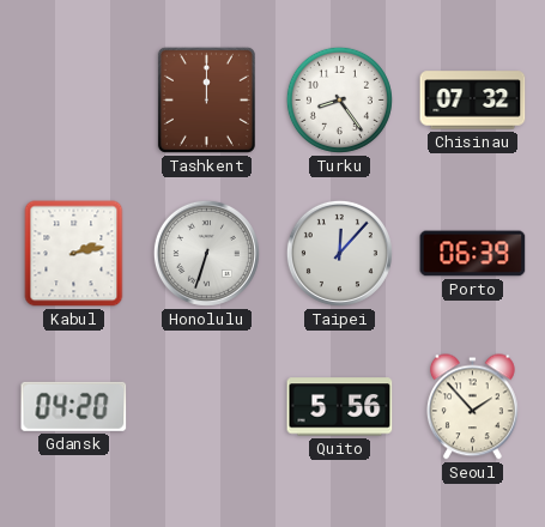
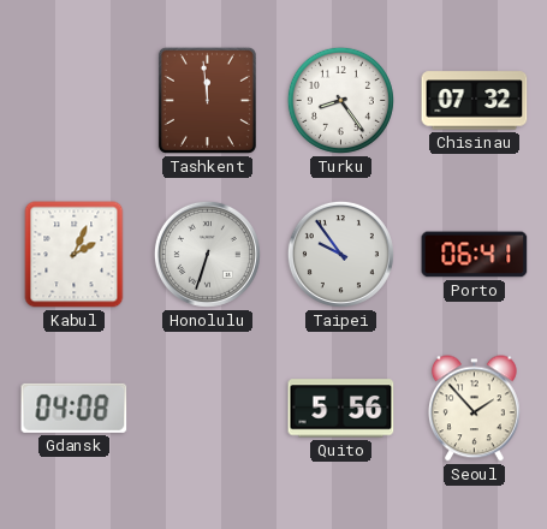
Tashkent: 12:00 -> 11:59 (207, 100)
Kabul: 2:13 -> 2:04 (75, 255)
Taipei: 12:07 -> 9:54 (340, 254)
Porto: 06:39 -> 06:41 (475, 255)
Gdansk: 04:20 -> 04:08 (75, 408)
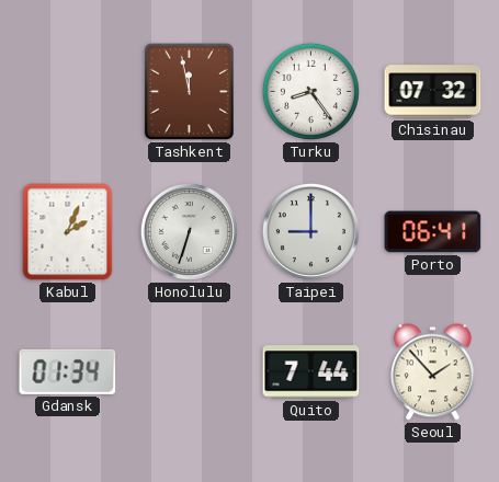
Tashkent: 11:59 -> 11:58 (189, 91)
Taipei: 9:54 -> 9:00 (310, 231)
Gdansk: 04:08 -> 01:34 (68, 371)
Quito: 5:56 -> 7:44 (311, 372)
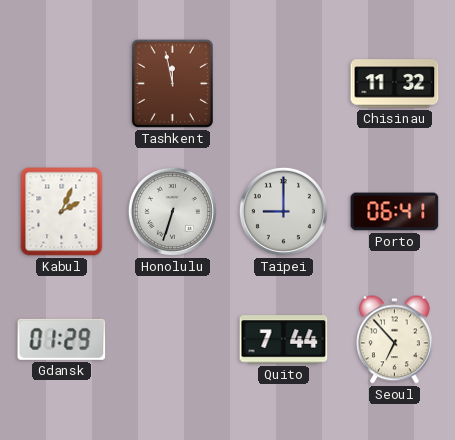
Turku: 8:24 -> none (310, 91)
Chisinau: 07:32 -> 11:32 (395, 84)
Gdansk: 01:34 -> 01:29 (62, 339)
Seoul: 1:53 -> 6:53 (395, 340)
